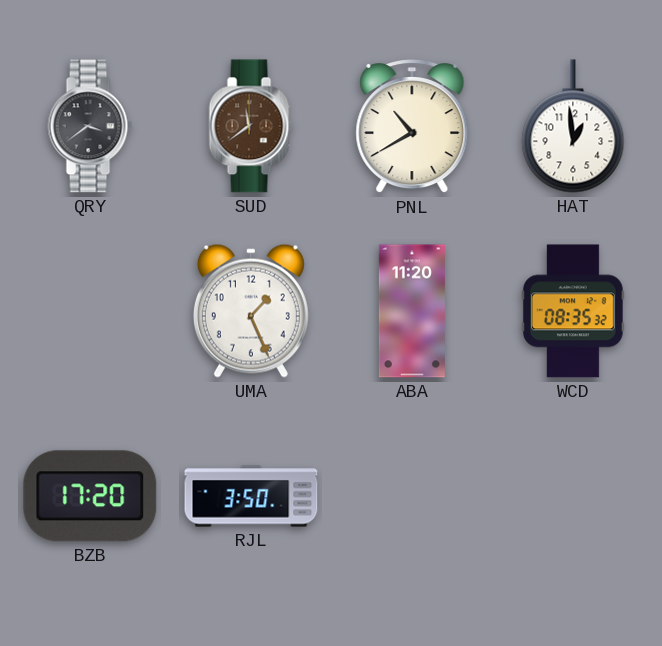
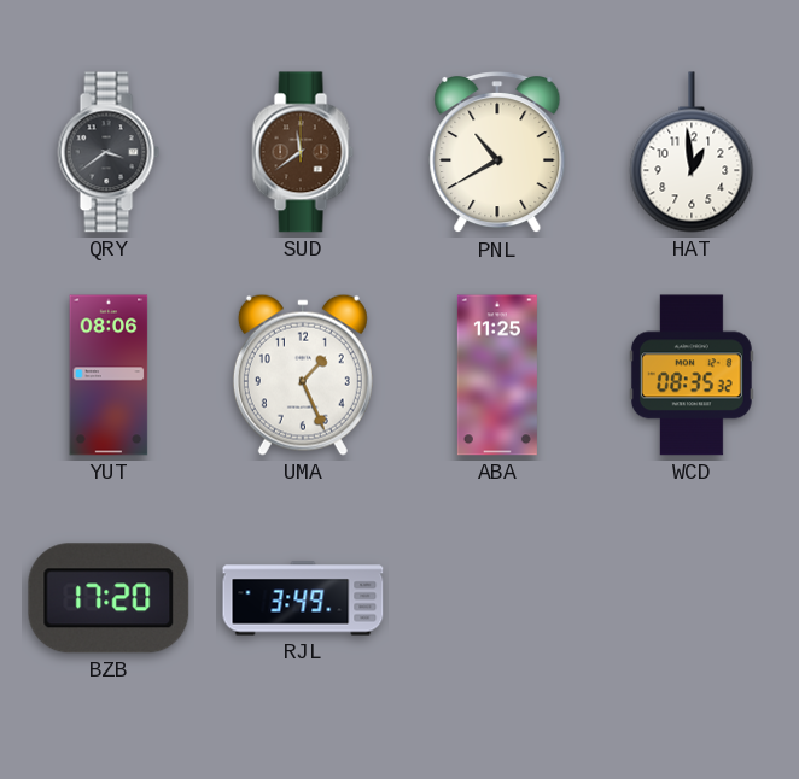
YUT: none -> 08:06 (109, 375)
ABA: 11:20 -> 11:25 (497, 375)
RJL: 3:50 -> 3:49 (303, 598)
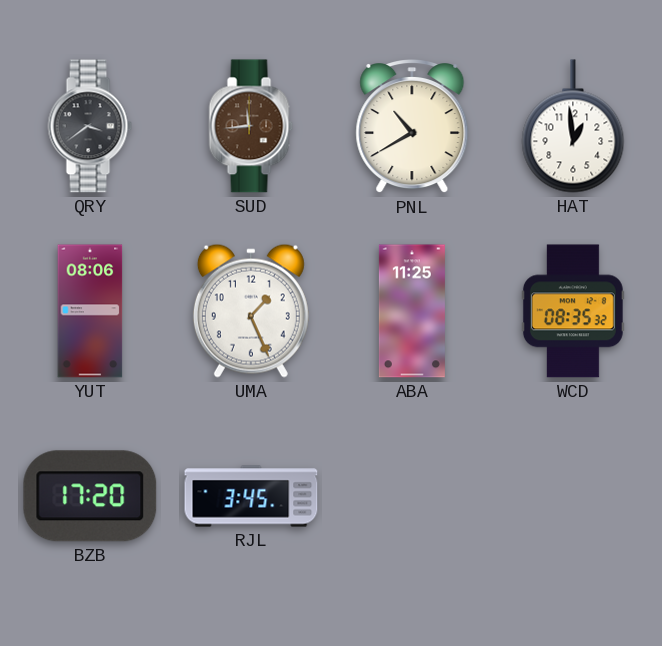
SUD: 11:39 -> 11:44 (251, 126)
RJL: 3:49 -> 3:45 (251, 496)
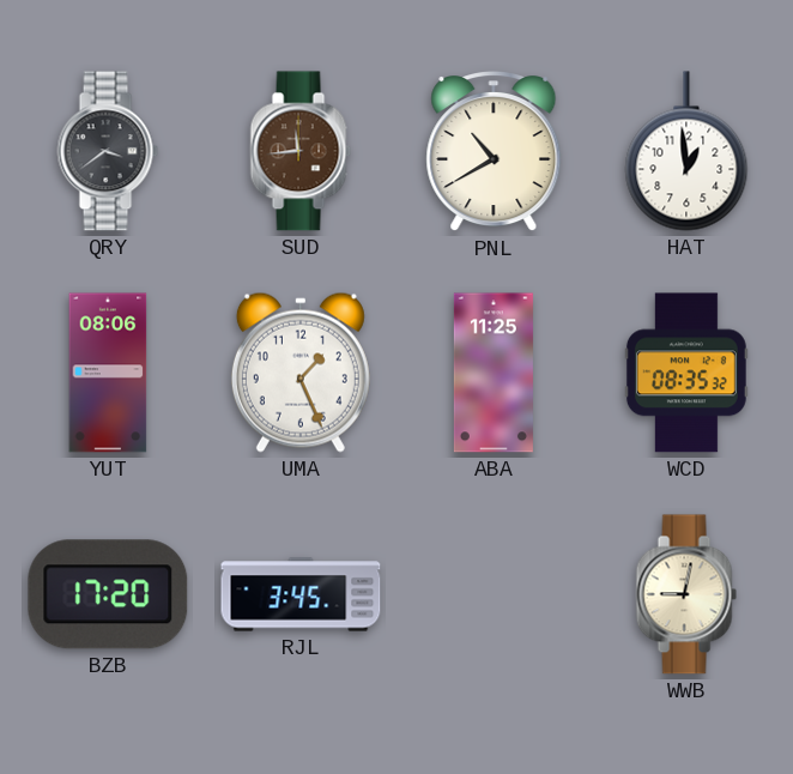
WWB: none -> 9:02 (686, 594)
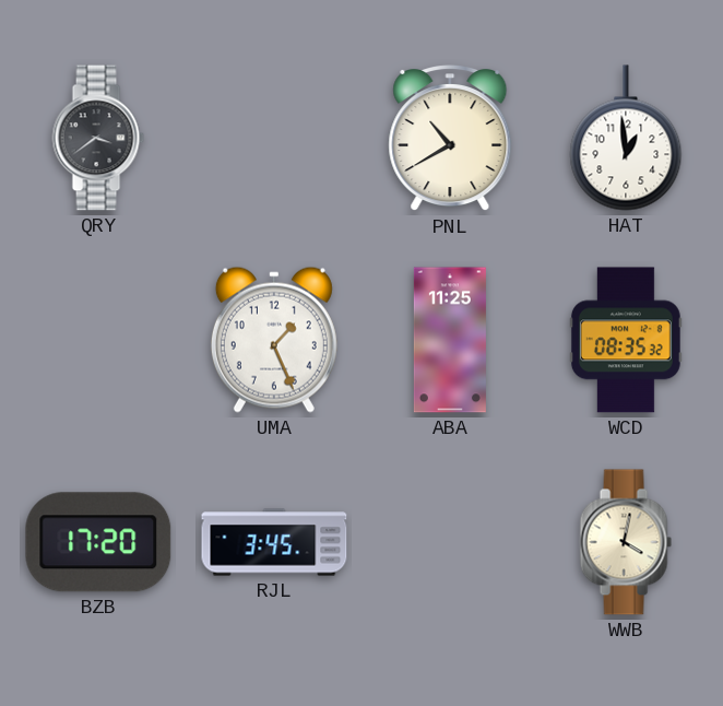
SUD: 11:44 -> none (301, 151)
YUT: 08:06 -> none (108, 373)
WWB: 9:02 -> 4:02 (626, 542)
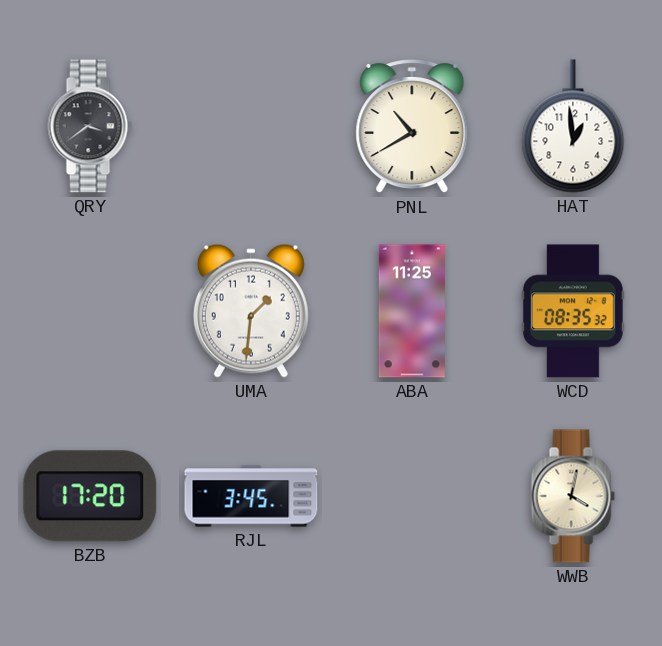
UMA: 1:26 -> 1:31 (251, 311)
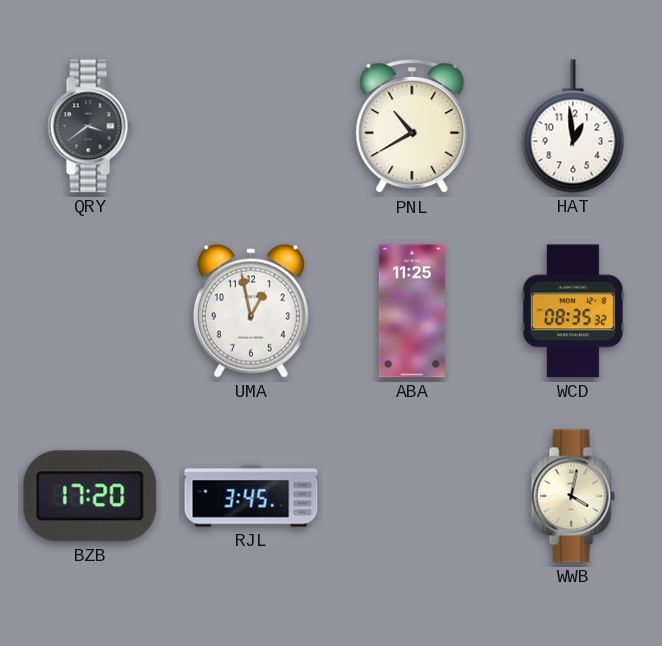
UMA: 1:31 -> 12:58 (251, 311)
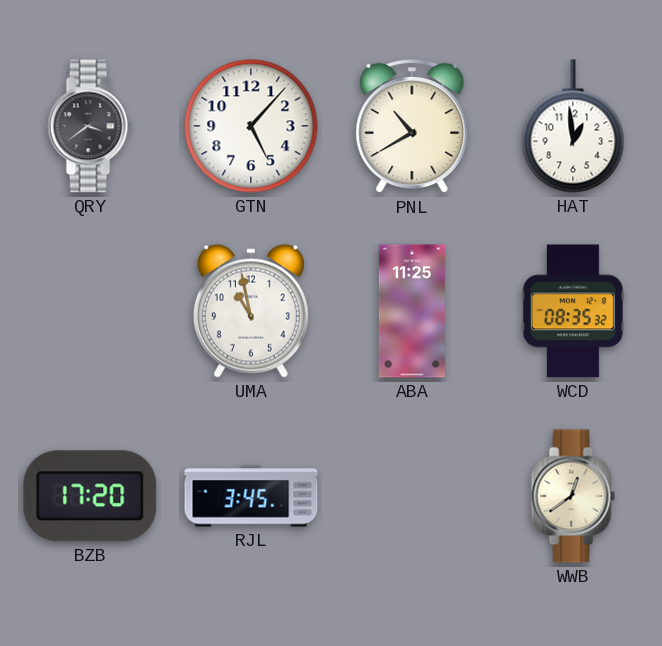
GTN: none -> 5:07 (251, 126)
UMA: 12:58 -> 10:58 (251, 311)
WWB: 4:02 -> 12:39 (573, 496)
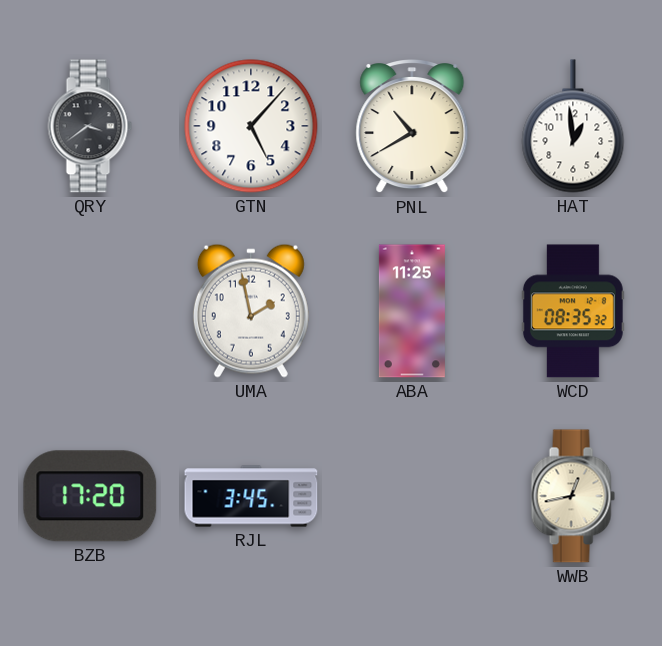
UMA: 10:58 -> 1:58 (251, 311)
WWB: 12:39 -> 12:43 (573, 496)
